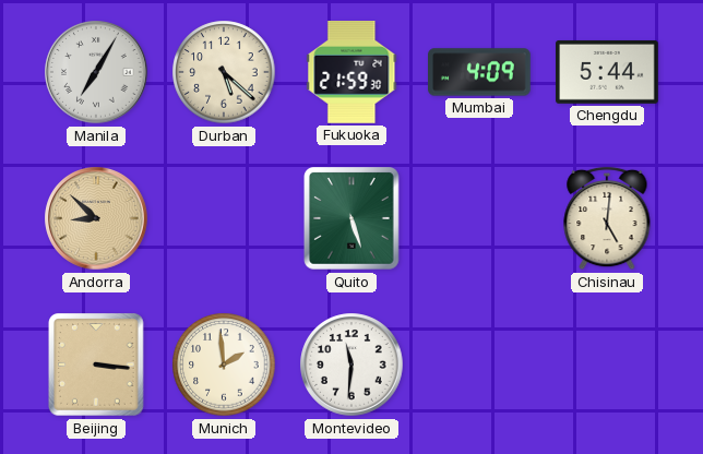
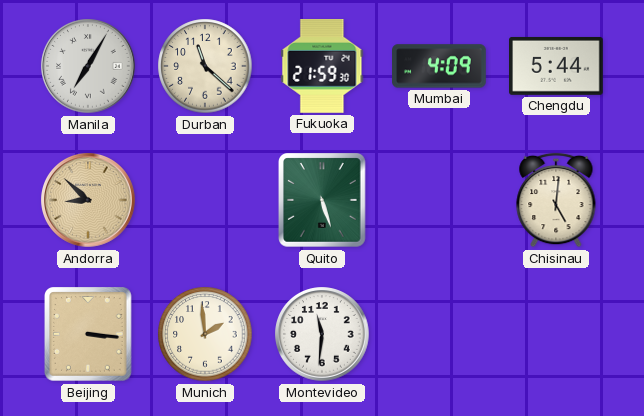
Durban: 5:22 -> 11:22 (205, 66)
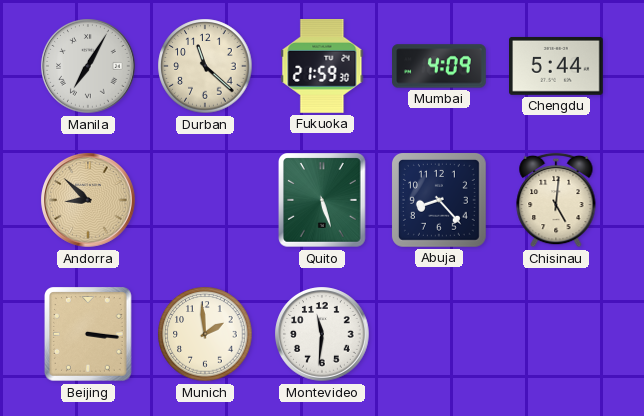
Abuja: none -> 8:23 (439, 200)
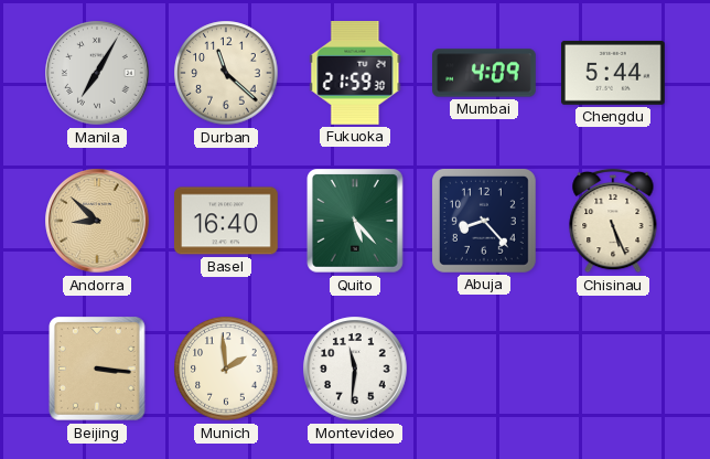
Basel: none -> 16:40 (227, 221)
Quito: 5:27 -> 5:23 (356, 222)
Chisinau: 5:01 -> 5:26 (613, 221)
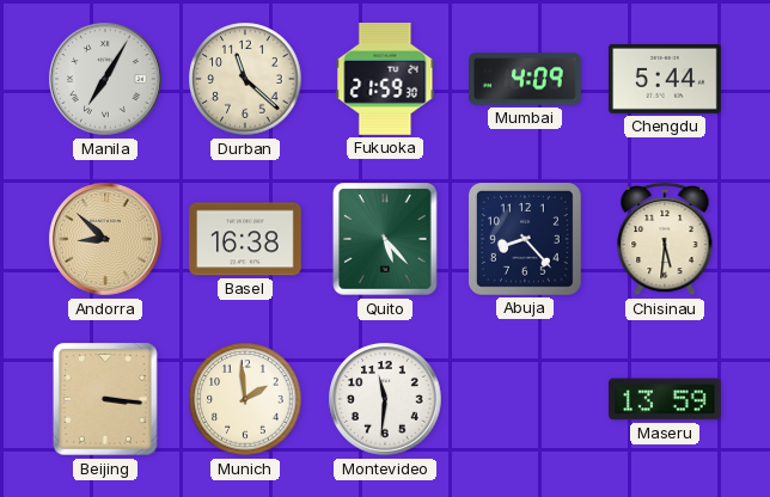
Basel: 16:40 -> 16:38 (246, 239)
Chisinau: 5:26 -> 5:31 (665, 239)
Maseru: none -> 13:59 (666, 399)
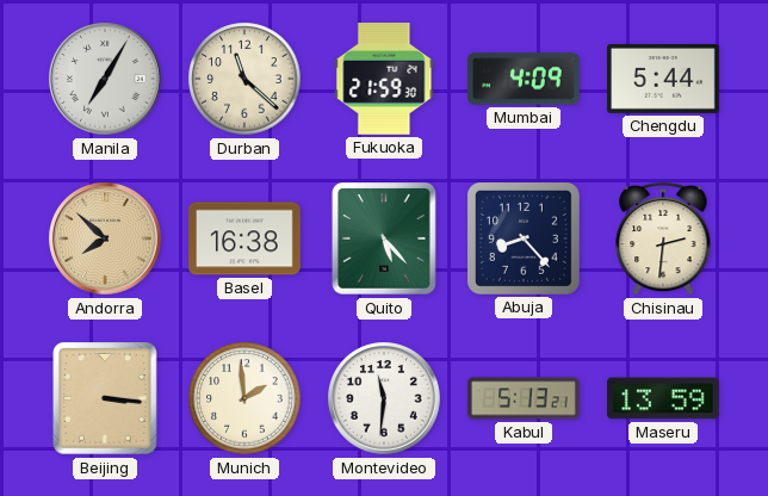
Andorra: 8:52 -> 7:52 (105, 238)
Chisinau: 5:31 -> 2:31 (663, 238)
Kabul: none -> 5:13 (524, 398)
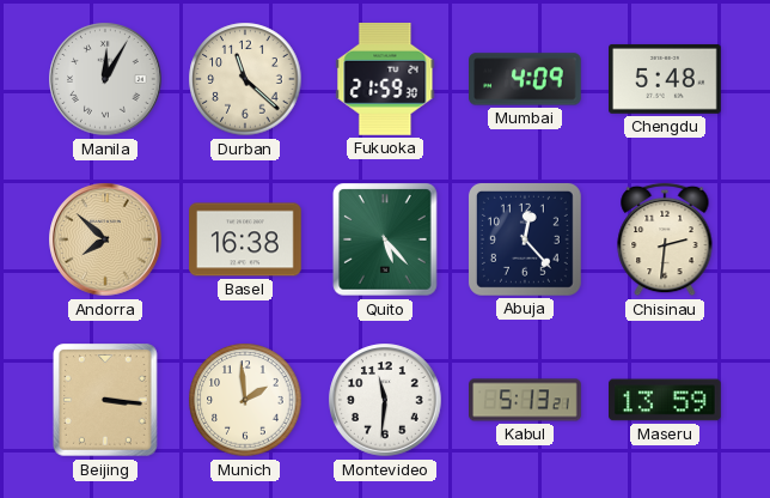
Manila: 7:05 -> 12:05 (105, 79)
Chengdu: 5:44 -> 5:48 (666, 79)
Abuja: 8:23 -> 12:23 (525, 239)
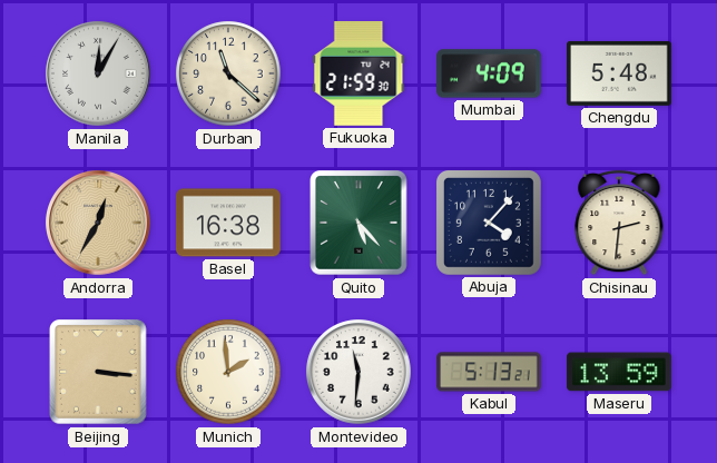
Andorra: 7:52 -> 12:35 (98, 223)
Abuja: 12:23 -> 4:07 (489, 223)
